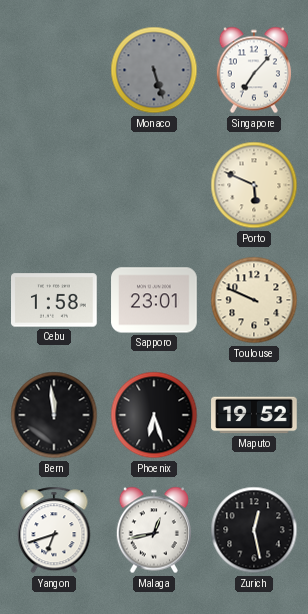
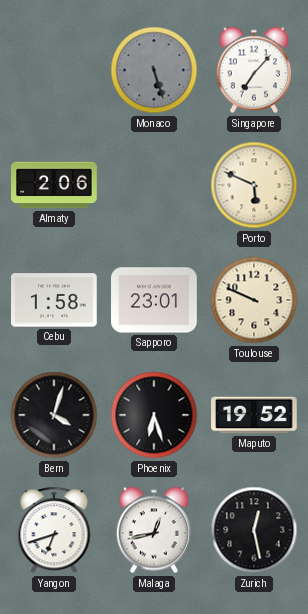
Almaty: none -> 2:06 (54, 185)
Bern: 11:59 -> 4:03 (54, 415)
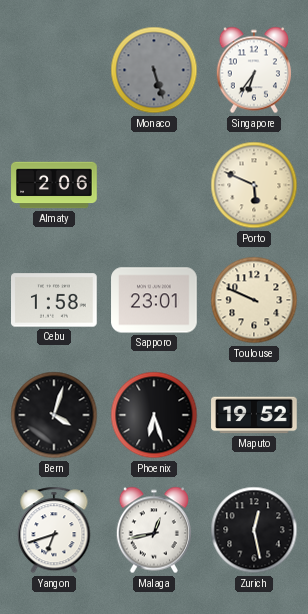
Singapore: 7:07 -> 6:36 (253, 70)
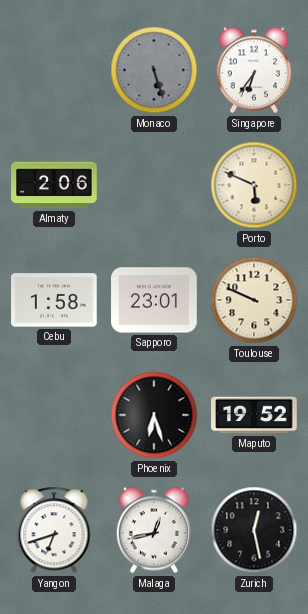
Bern: 4:03 -> none (54, 415)
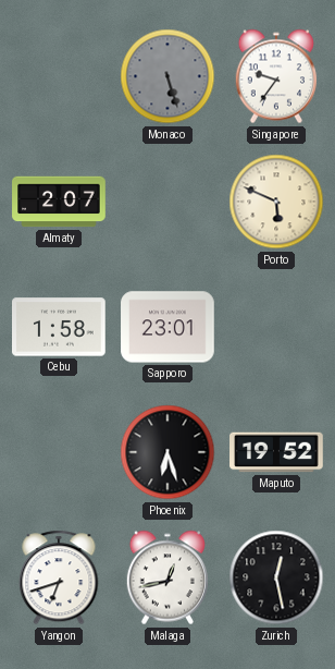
Singapore: 6:36 -> 9:36 (275, 76)
Almaty: 2:06 -> 2:07 (59, 202)
Toulouse: 9:49 -> none (254, 300)
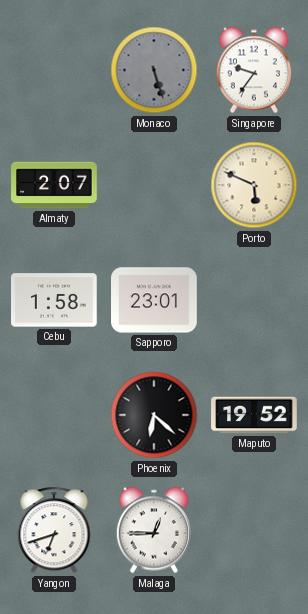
Phoenix: 6:27 -> 6:22 (154, 415)
Malaga: 12:43 -> 12:45 (153, 530)
Zurich: 12:28 -> none (276, 577)
